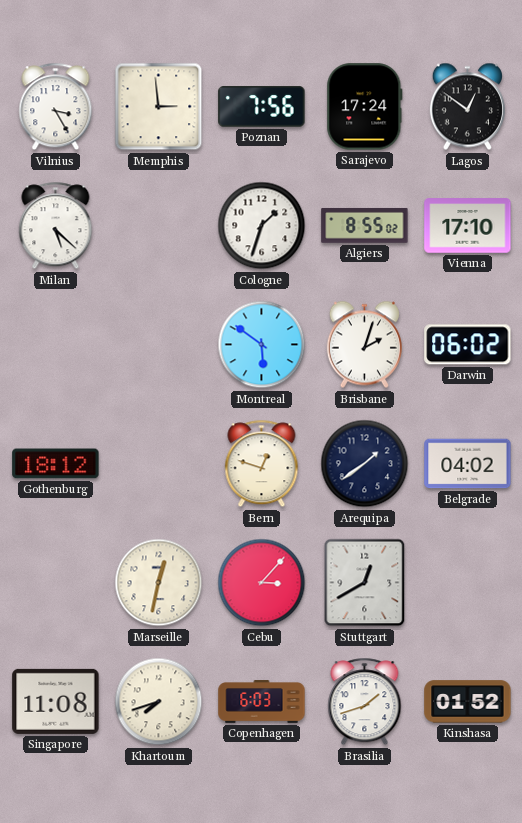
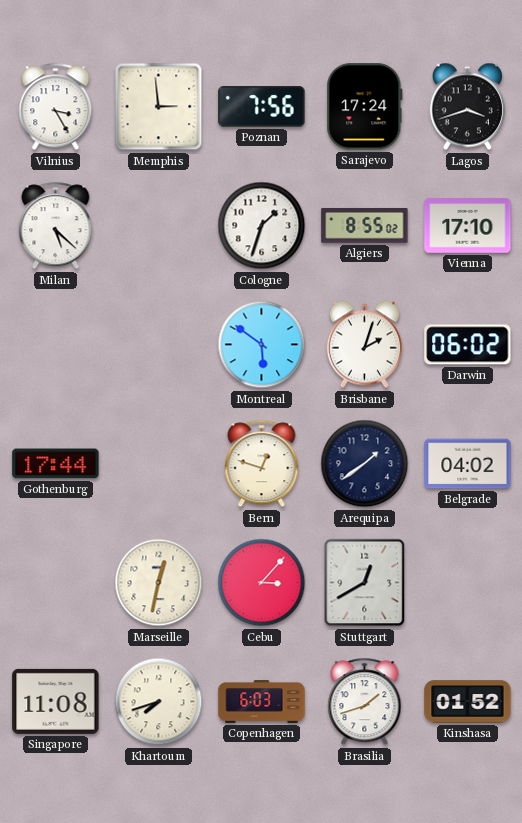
Lagos: 12:51 -> 3:42 (467, 107)
Gothenburg: 18:12 -> 17:44 (56, 464)
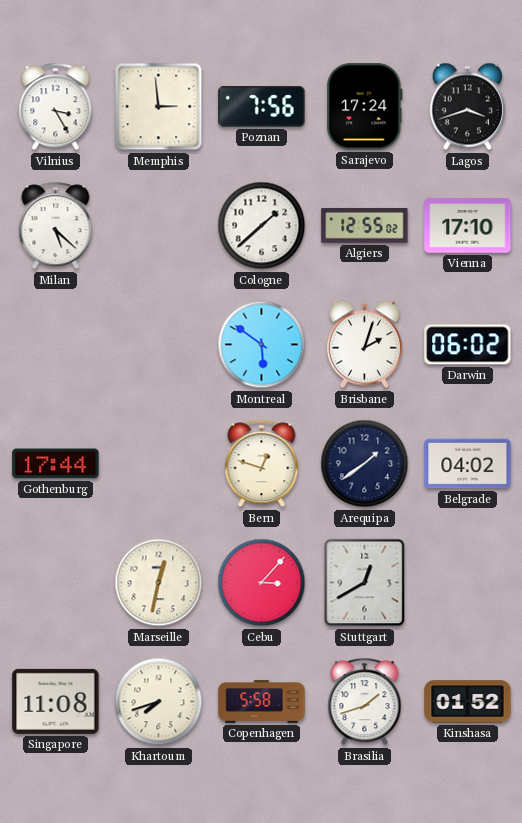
Cologne: 1:33 -> 1:38 (262, 226)
Algiers: 8:55 -> 12:55 (365, 225)
Copenhagen: 6:03 -> 5:58 (262, 702)
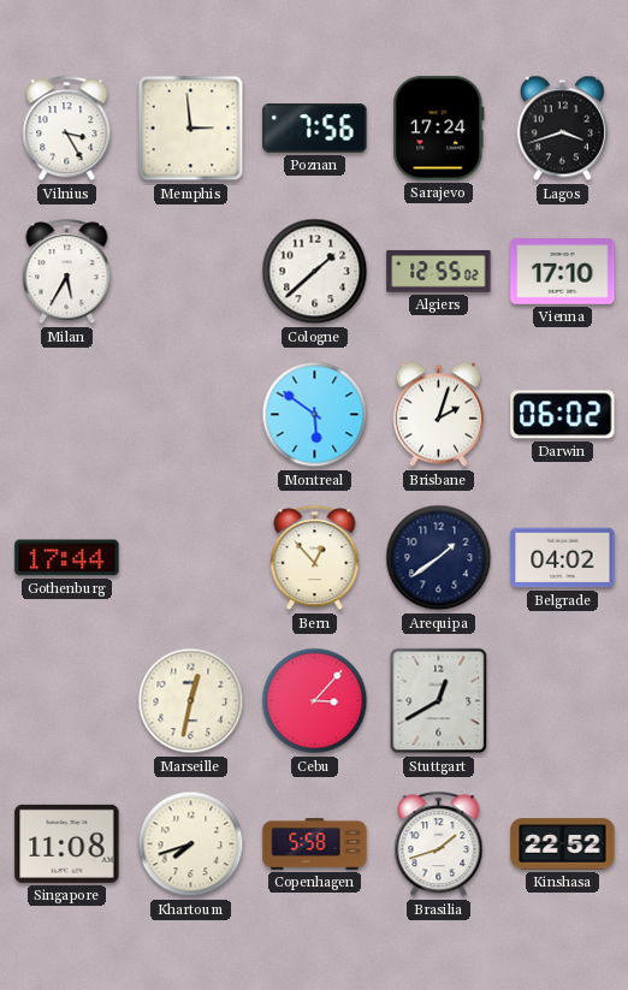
Milan: 5:22 -> 5:35 (67, 272)
Bern: 12:48 -> 12:53 (315, 558)
Kinshasa: 01:52 -> 22:52 (563, 844)
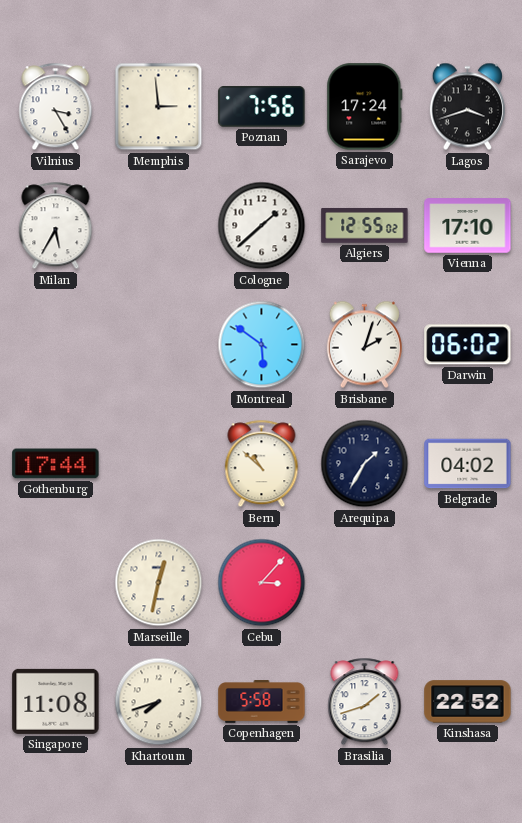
Bern: 12:53 -> 10:52 (262, 464)
Arequipa: 1:39 -> 1:35 (365, 464)
Stuttgart: 12:40 -> none (439, 701)
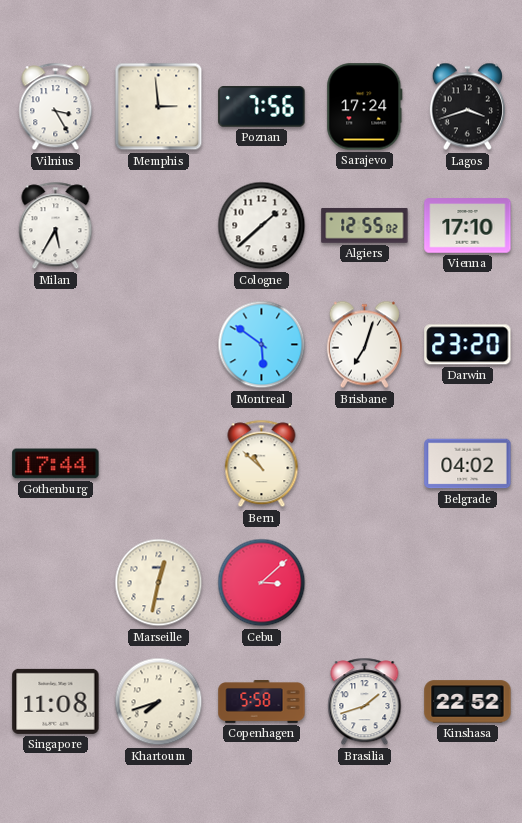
Brisbane: 2:03 -> 7:03 (364, 345)
Darwin: 06:02 -> 23:20 (468, 345)
Arequipa: 1:35 -> none (365, 464)
Cebu: 3:07 -> 3:08 (262, 583)
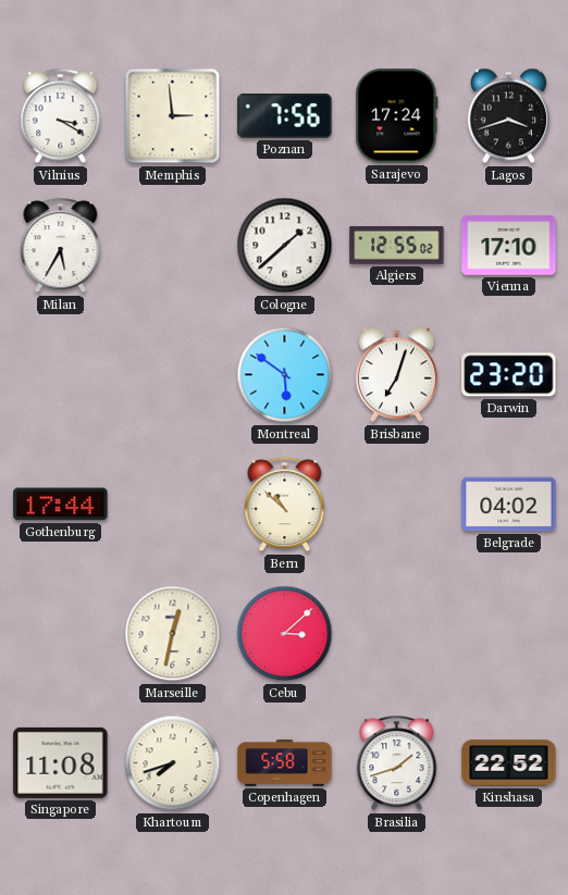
Vilnius: 3:25 -> 3:20 (61, 116)
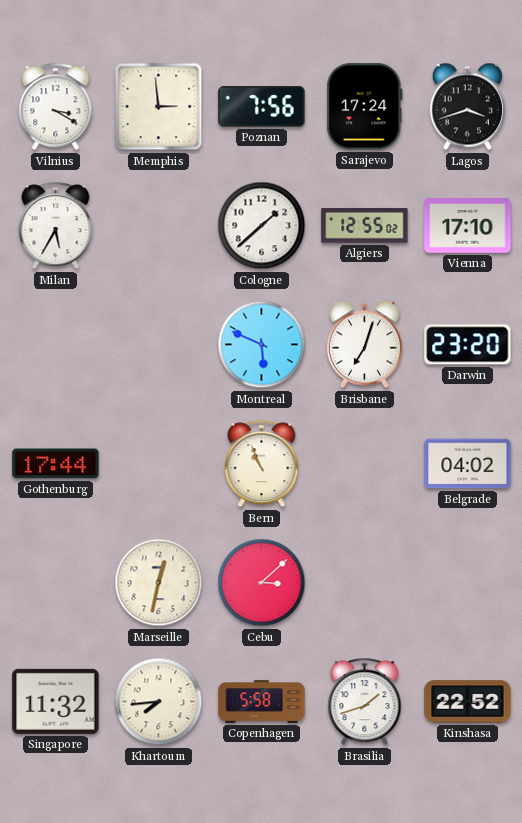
Montreal: 5:51 -> 5:49 (262, 345)
Bern: 10:52 -> 10:56 (262, 464)
Singapore: 11:08 -> 11:32 (56, 701)
Khartoum: 7:42 -> 7:44 (159, 702)
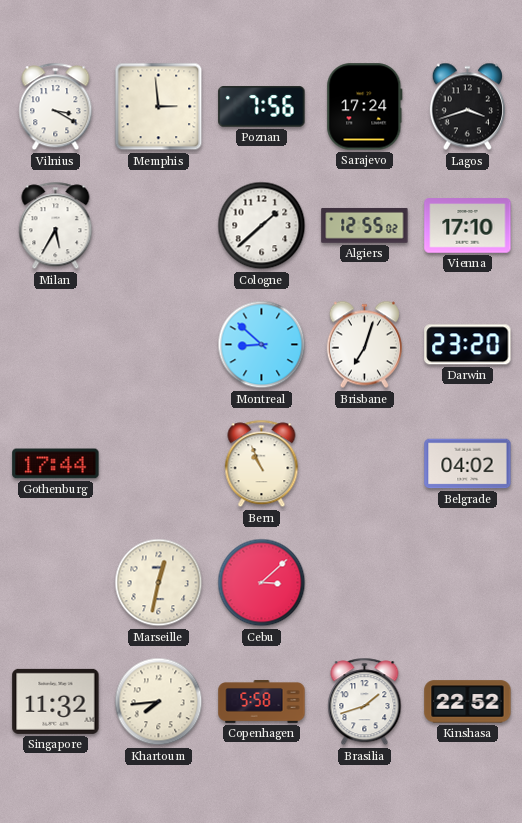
Montreal: 5:49 -> 8:52 (262, 345)
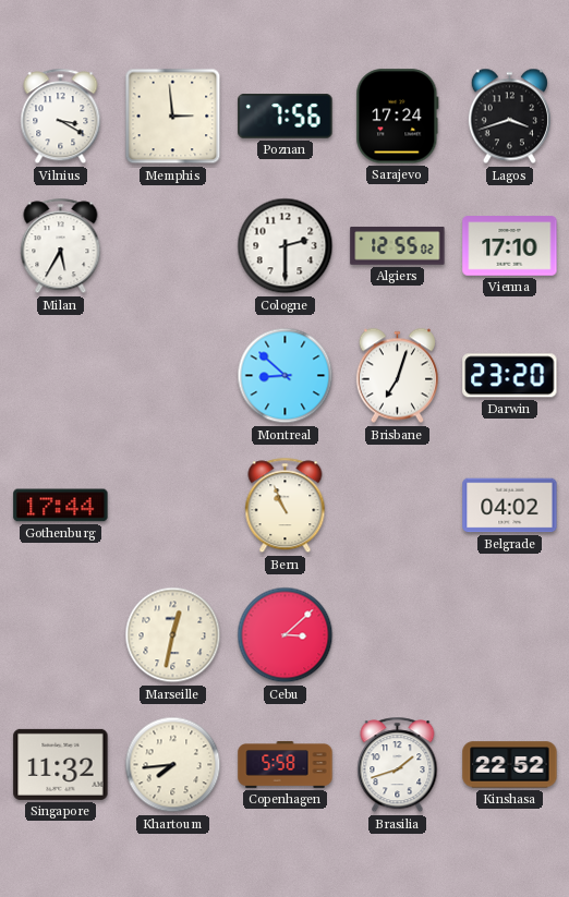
Cologne: 1:38 -> 2:30 (286, 246)
